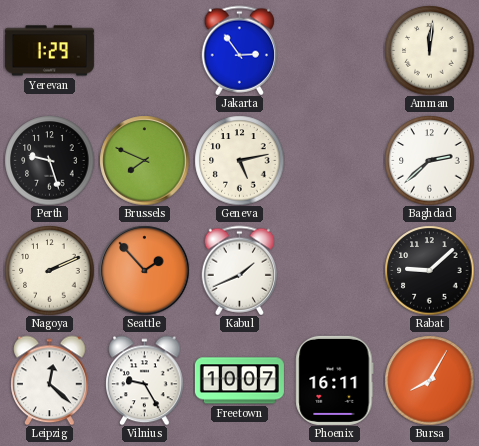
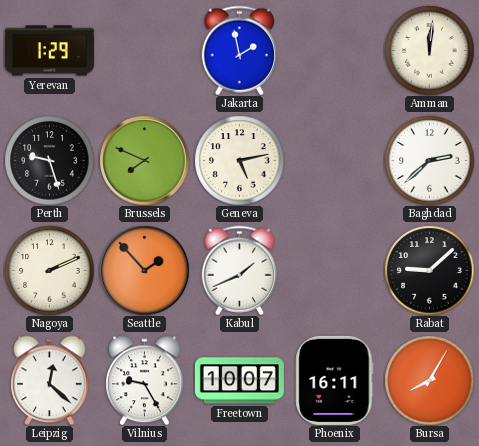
Jakarta: 2:54 -> 1:58 (240, 50)
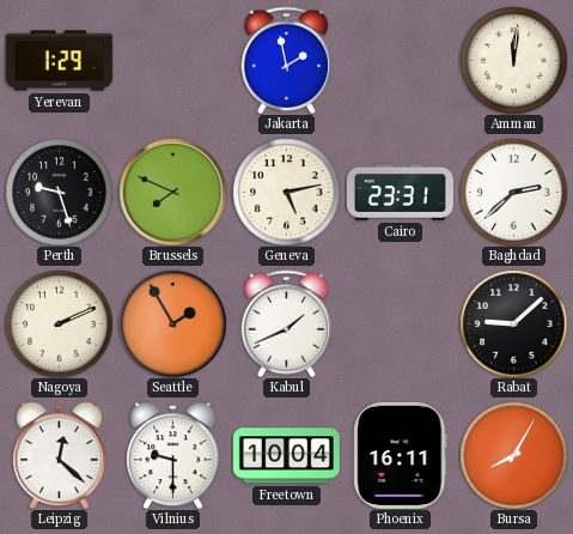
Cairo: none -> 23:31 (400, 193)
Seattle: 1:53 -> 1:55 (172, 323)
Vilnius: 9:25 -> 9:30 (173, 455)
Freetown: 10:07 -> 10:04 (286, 456)
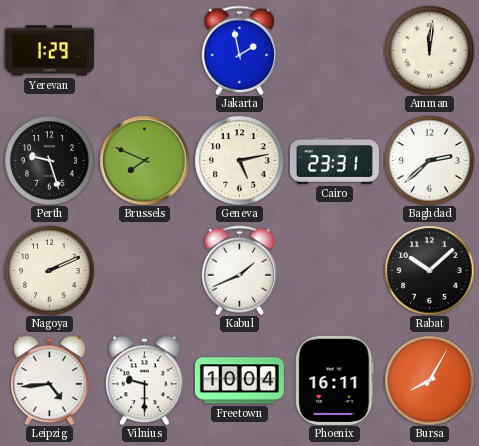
Seattle: 1:55 -> none (172, 323)
Rabat: 9:08 -> 10:08 (429, 270)
Leipzig: 12:22 -> 4:44 (50, 380)
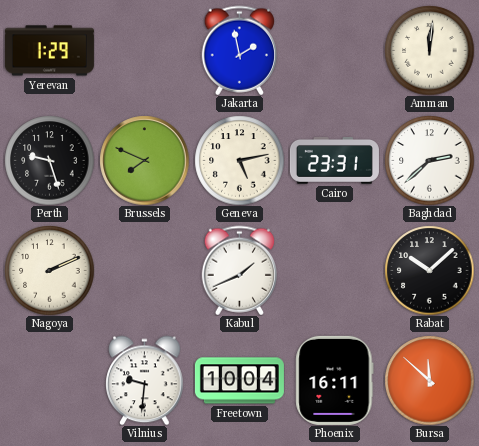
Leipzig: 4:44 -> none (50, 380)
Vilnius: 9:30 -> 9:31 (145, 380)
Bursa: 8:05 -> 11:52 (429, 380)
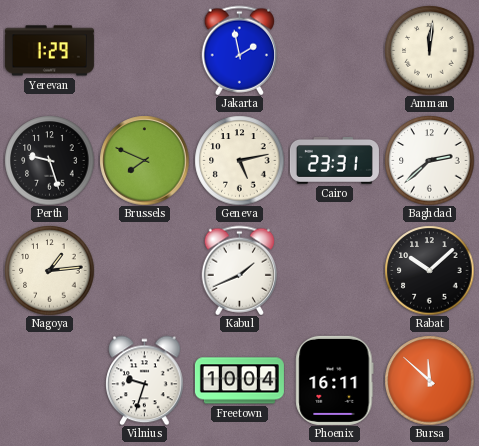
Nagoya: 2:11 -> 1:14 (49, 270)
Vilnius: 9:31 -> 9:33 (145, 380)
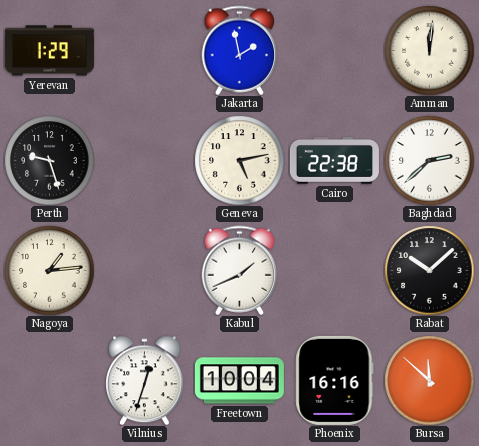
Brussels: 7:49 -> none (144, 160)
Cairo: 23:31 -> 22:38 (334, 161)
Vilnius: 9:33 -> 12:33 (145, 380)
Phoenix: 16:11 -> 16:16 (335, 380)
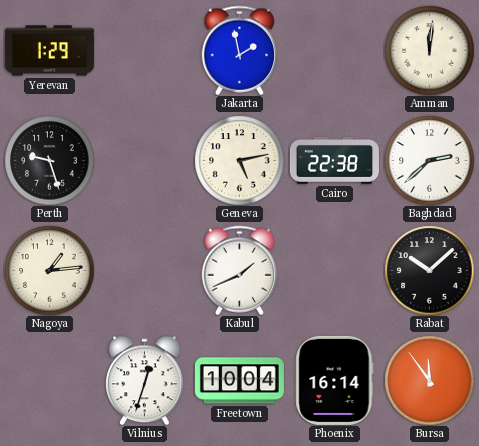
Phoenix: 16:16 -> 16:14 (335, 380)
Bursa: 11:52 -> 11:54 (429, 380)
